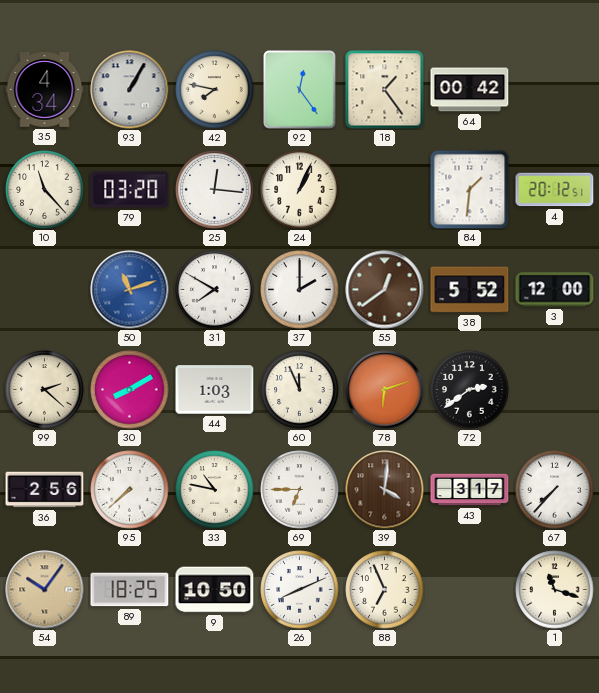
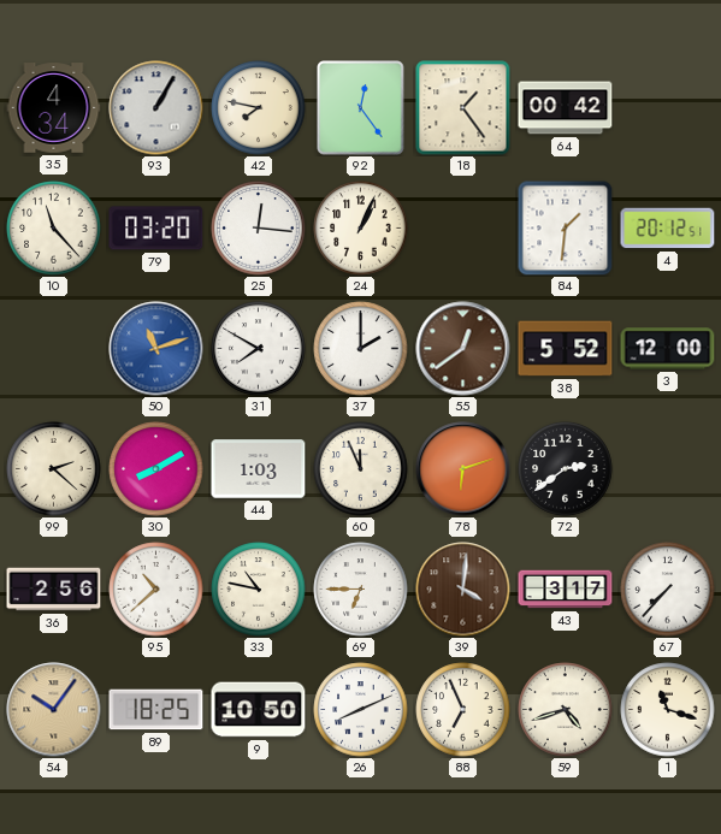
95: 7:38 -> 10:38 (156, 590)
59: none -> 4:42 (566, 710)
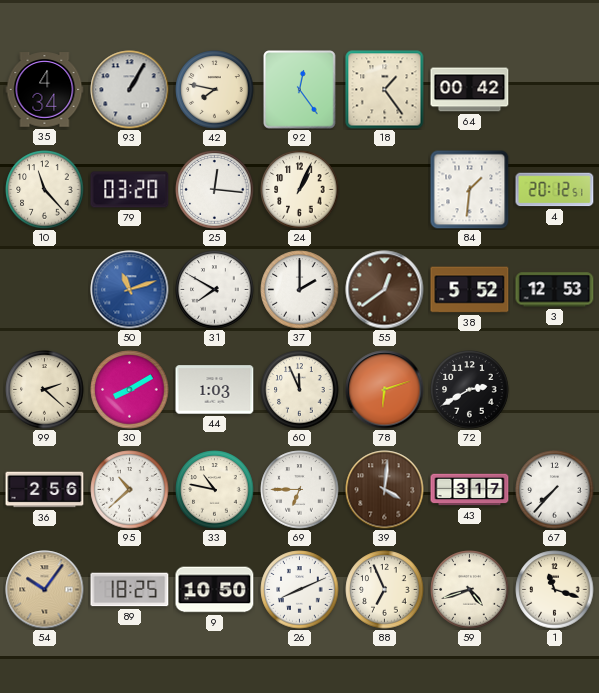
3: 12:00 -> 12:53 (555, 290)
72: 2:39 -> 2:40 (470, 390)
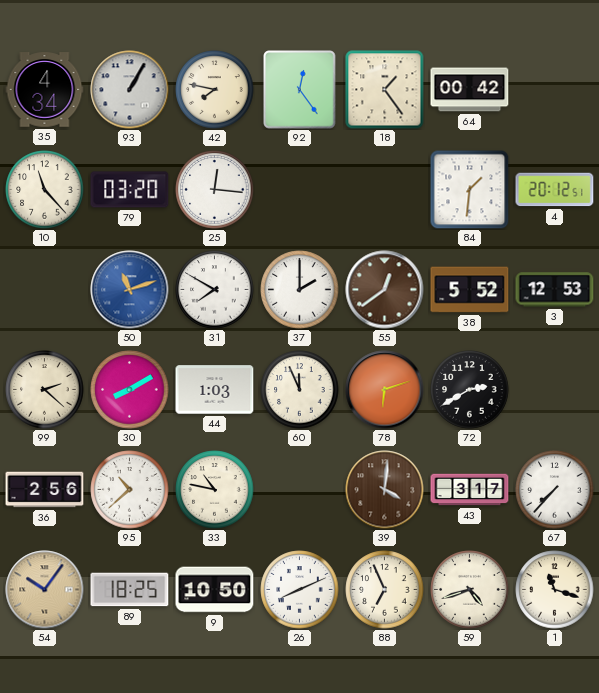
24: 1:04 -> none (300, 190)
69: 6:45 -> none (300, 490)
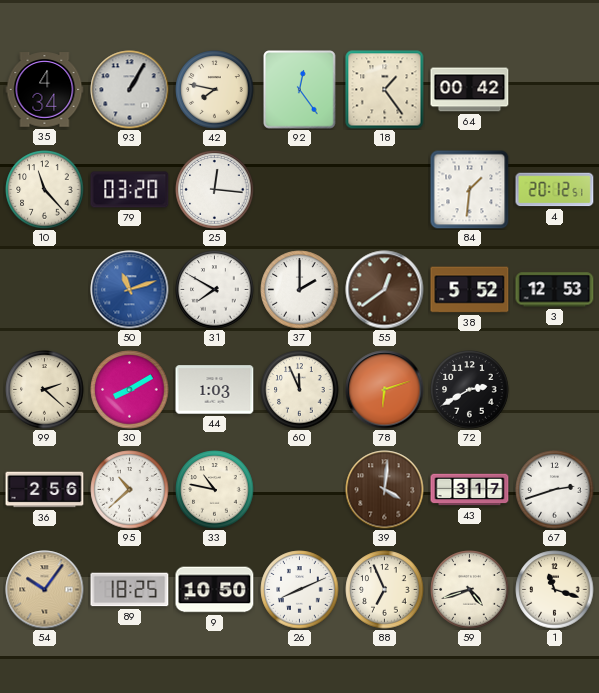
67: 7:37 -> 2:42 (555, 490)
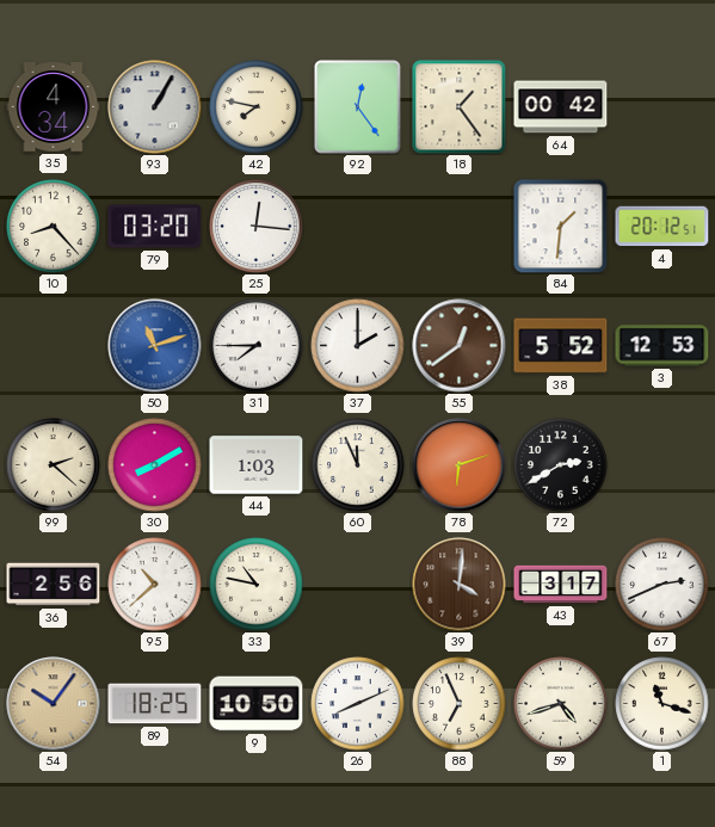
10: 11:23 -> 8:23 (54, 227)
31: 7:50 -> 7:45 (257, 346)
67: 2:42 -> 2:41 (662, 585)
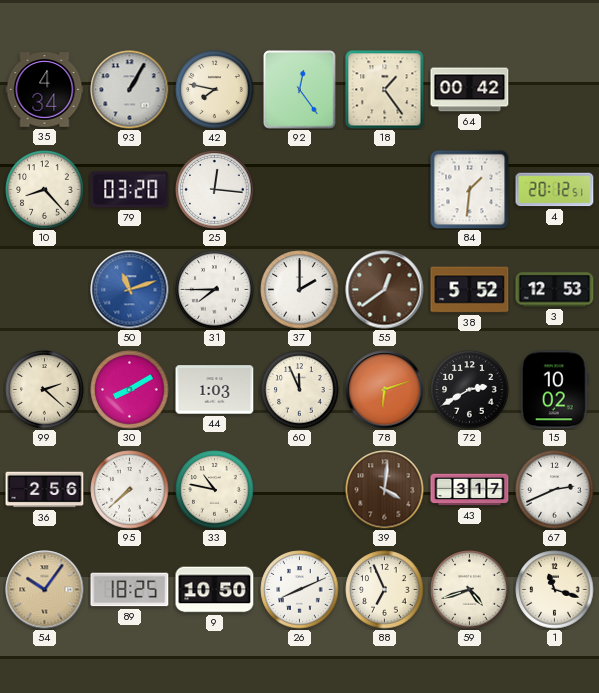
15: none -> 10:02 (554, 390)
95: 10:38 -> 7:38 (130, 490)
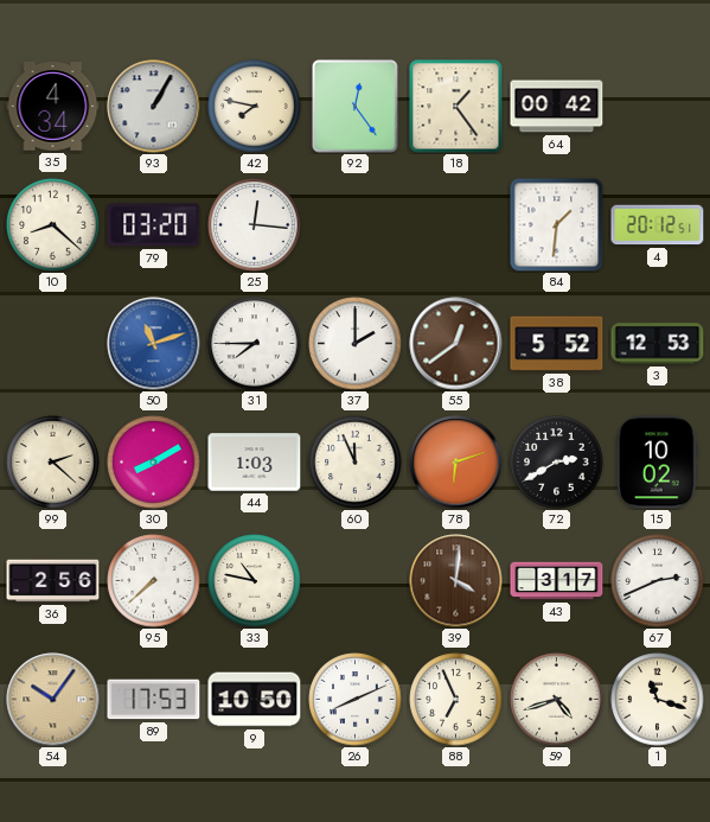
10: 8:23 -> 8:22 (53, 225)
89: 18:25 -> 17:53 (154, 700)
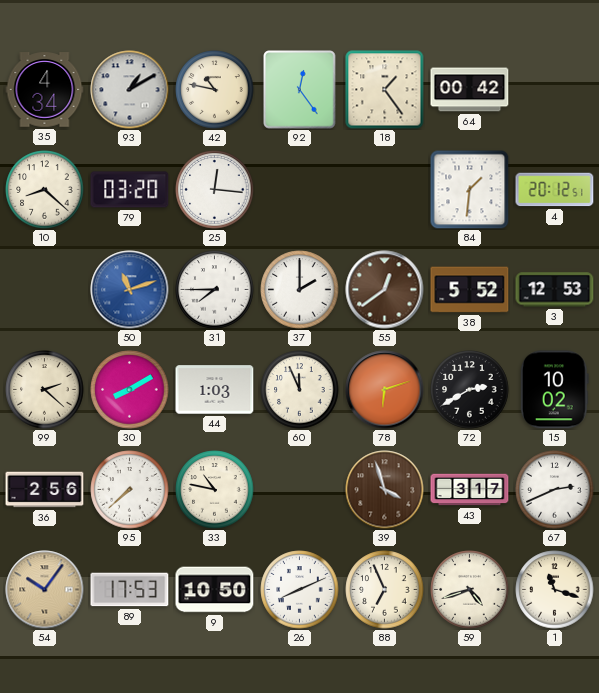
93: 1:05 -> 1:10 (130, 90)
42: 7:47 -> 10:47 (215, 90)
39: 4:01 -> 3:57 (385, 490)
